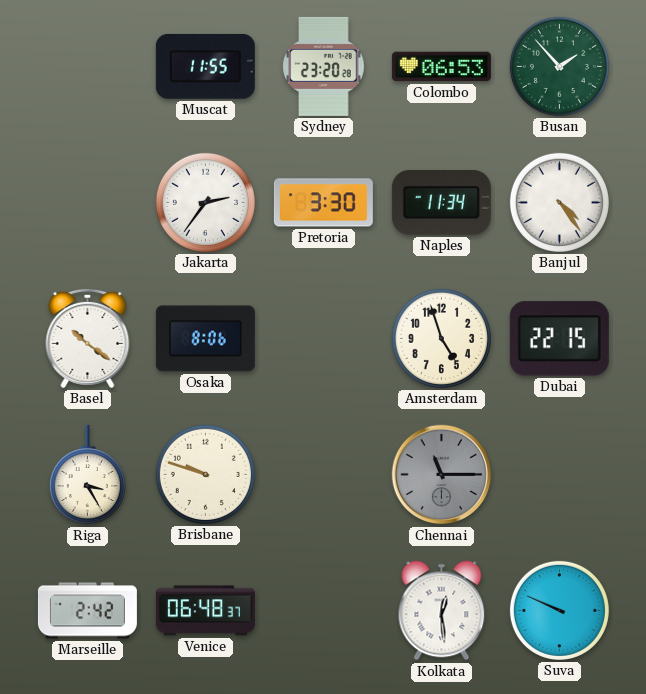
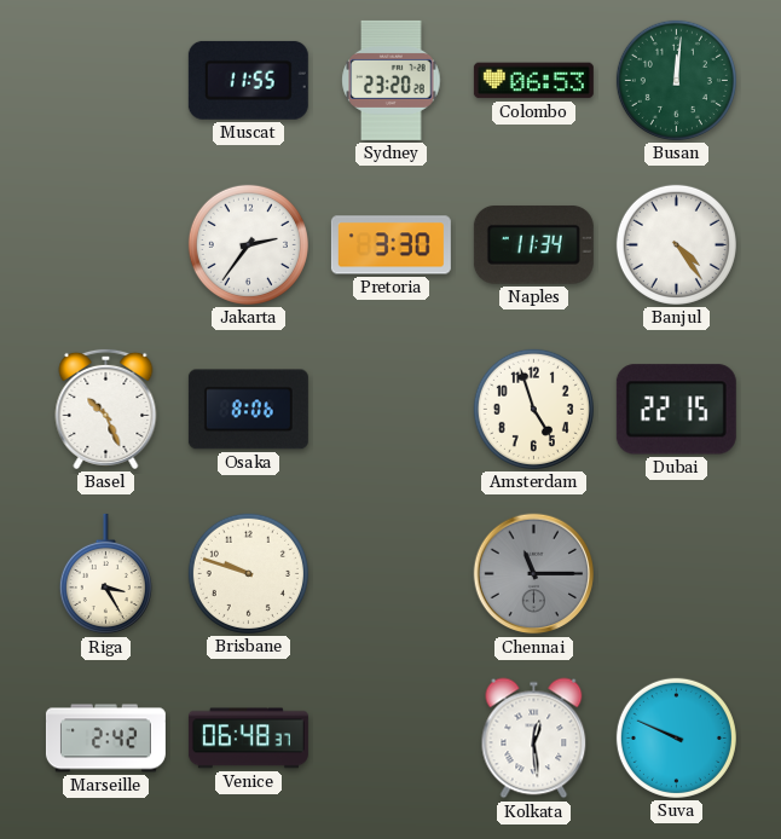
Busan: 1:53 -> 12:01 (676, 80)
Basel: 10:21 -> 10:26 (106, 409)
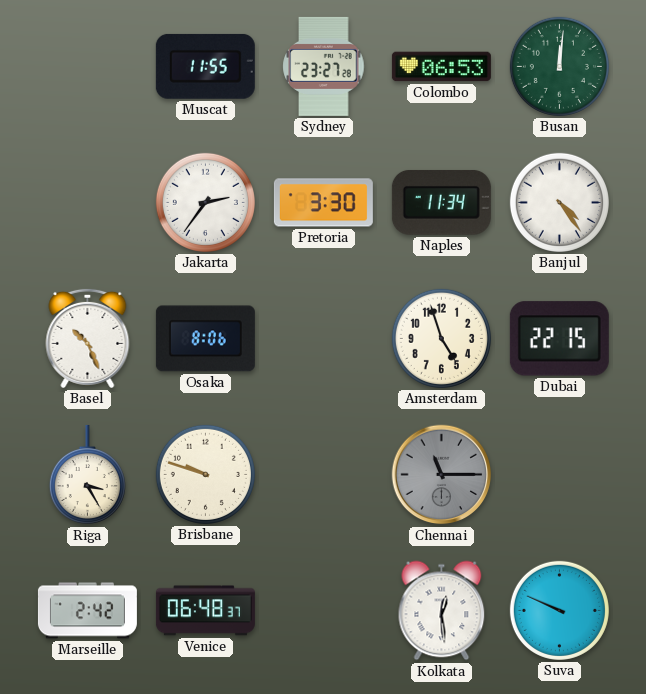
Sydney: 23:20 -> 23:27 (324, 66)
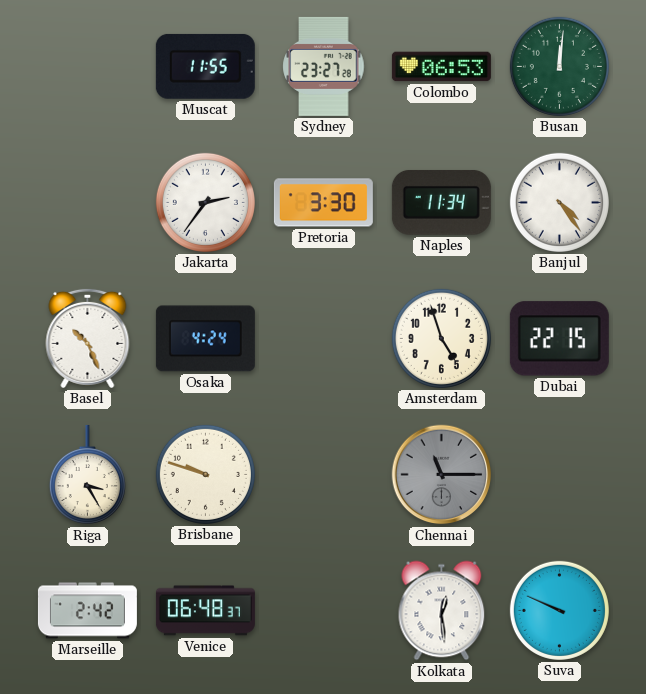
Osaka: 8:06 -> 4:24 (205, 339)
